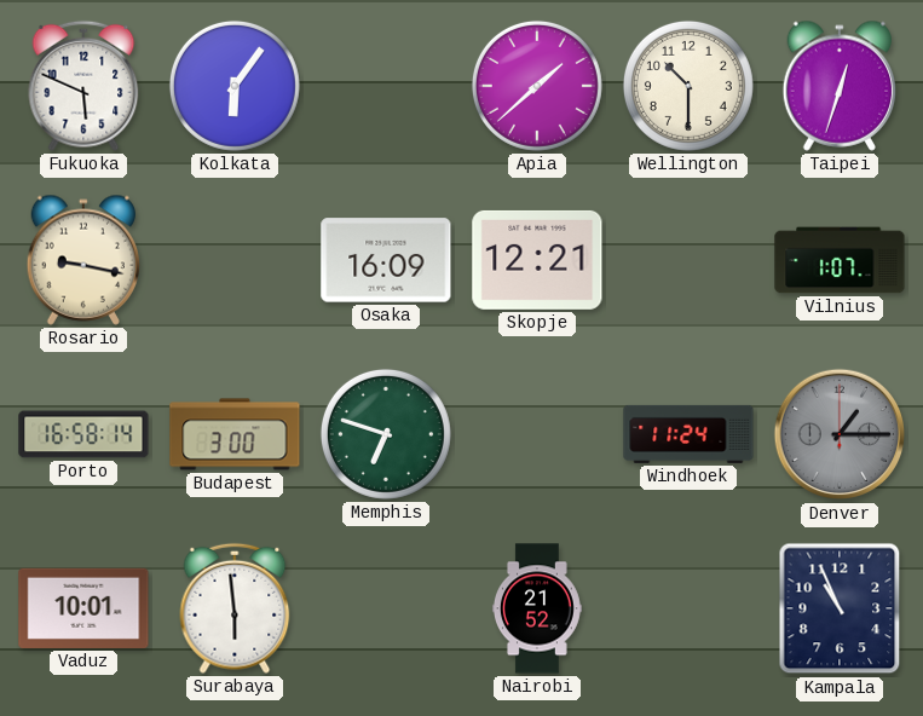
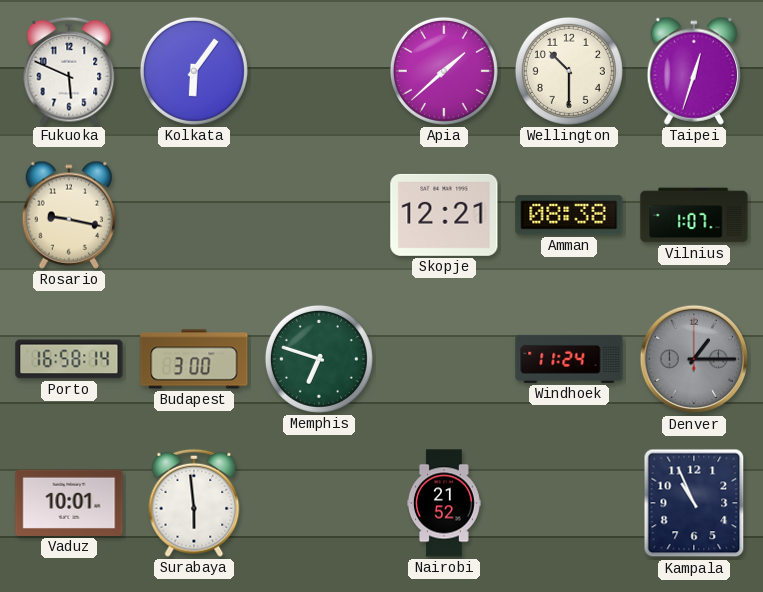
Osaka: 16:09 -> none (386, 260)
Amman: none -> 08:38 (569, 215)
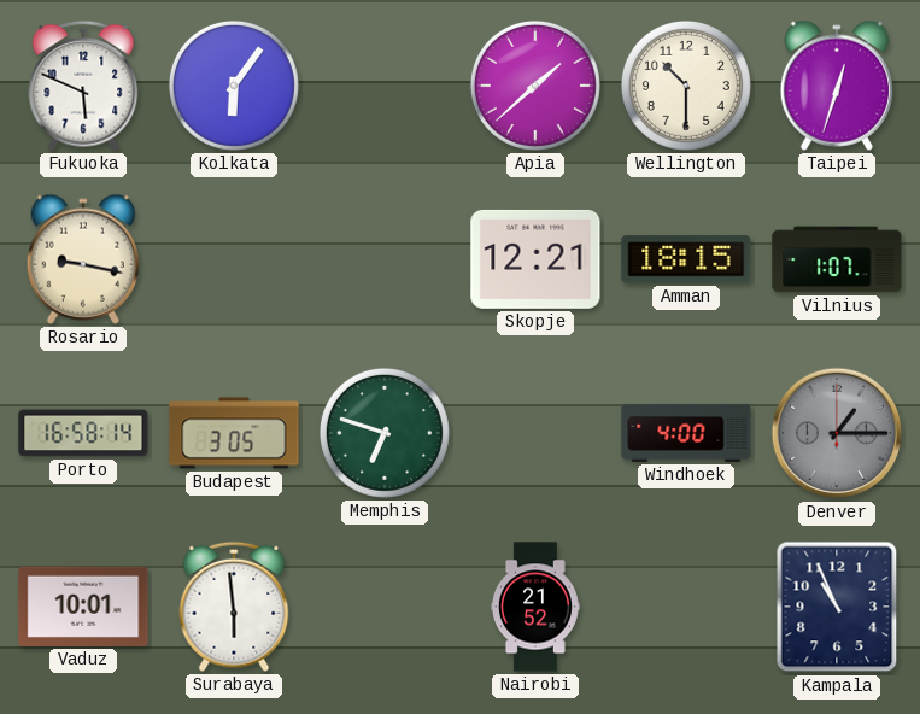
Amman: 08:38 -> 18:15 (686, 259)
Budapest: 3:00 -> 3:05 (234, 433)
Windhoek: 11:24 -> 4:00 (686, 433)
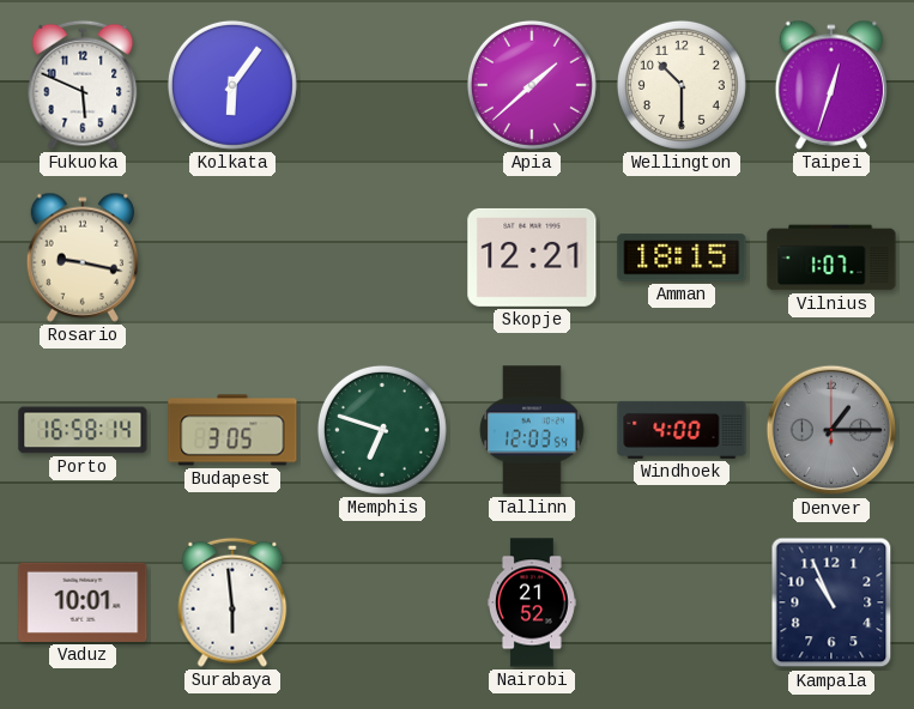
Tallinn: none -> 12:03 (532, 430)
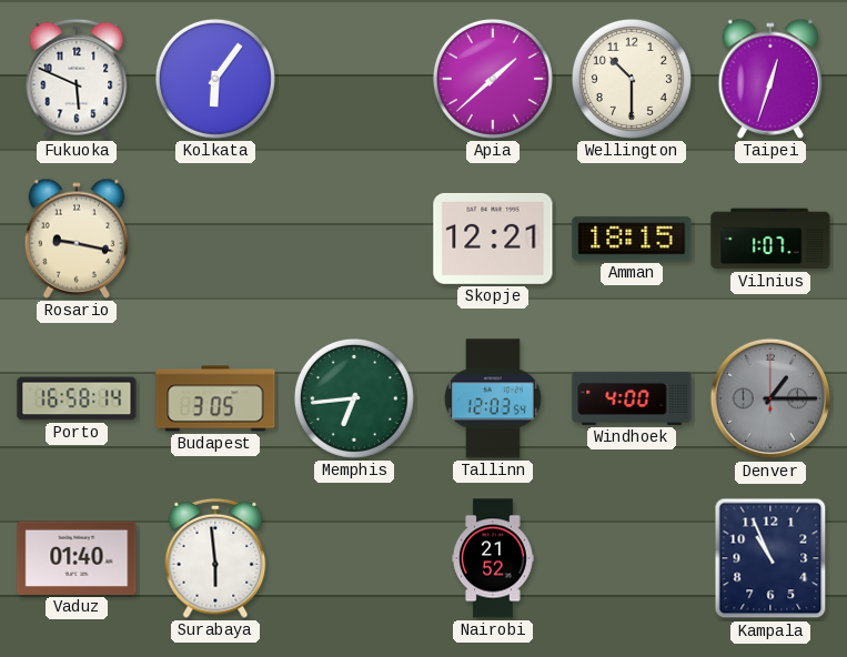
Memphis: 6:48 -> 6:44 (354, 398)
Vaduz: 10:01 -> 01:40 (77, 558)
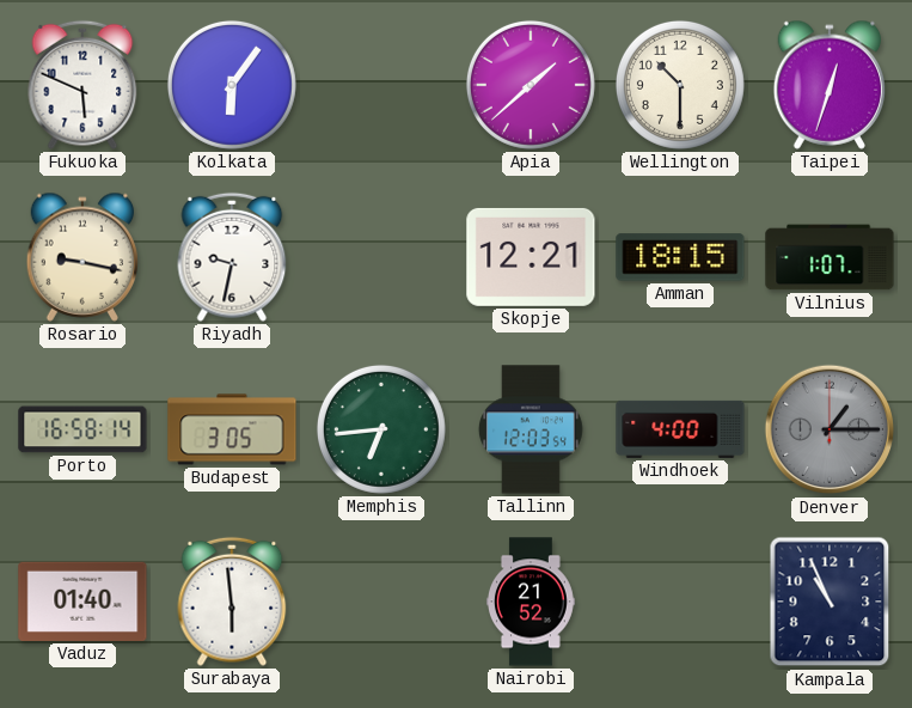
Riyadh: none -> 9:32 (232, 257)
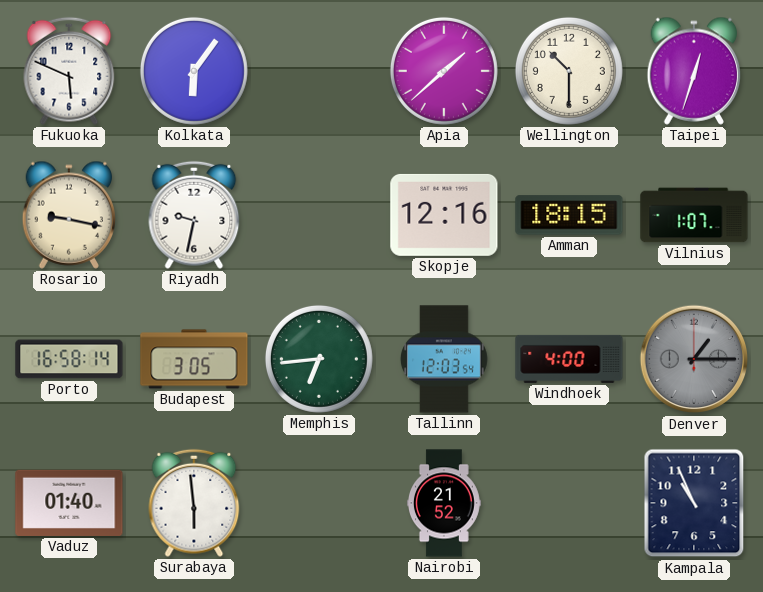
Skopje: 12:21 -> 12:16 (444, 215)
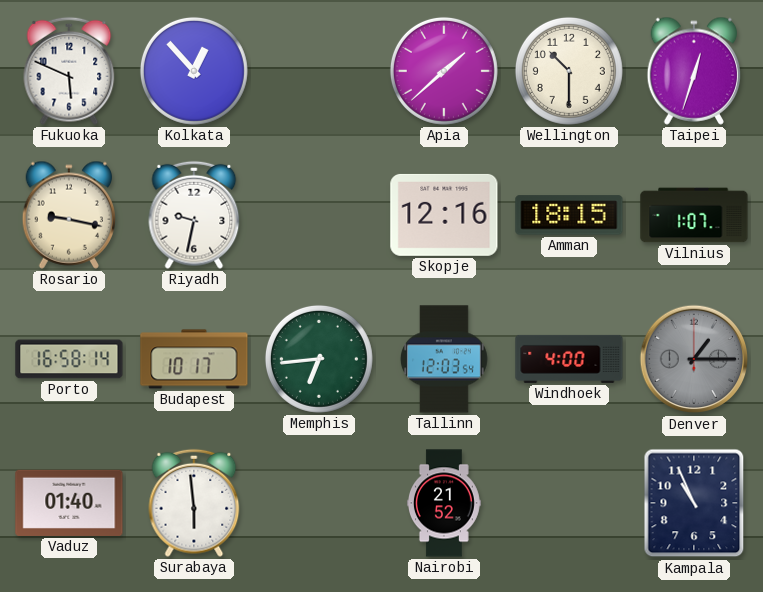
Kolkata: 6:06 -> 12:53 (194, 71)
Budapest: 3:05 -> 10:17 (194, 359)
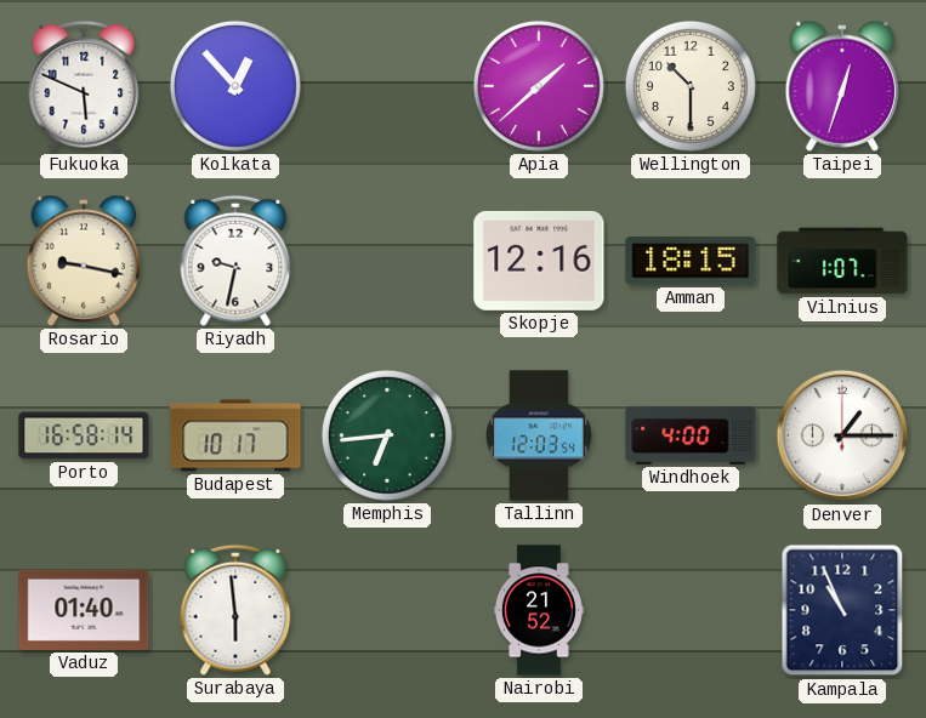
Denver dial: grey -> white (842, 435)
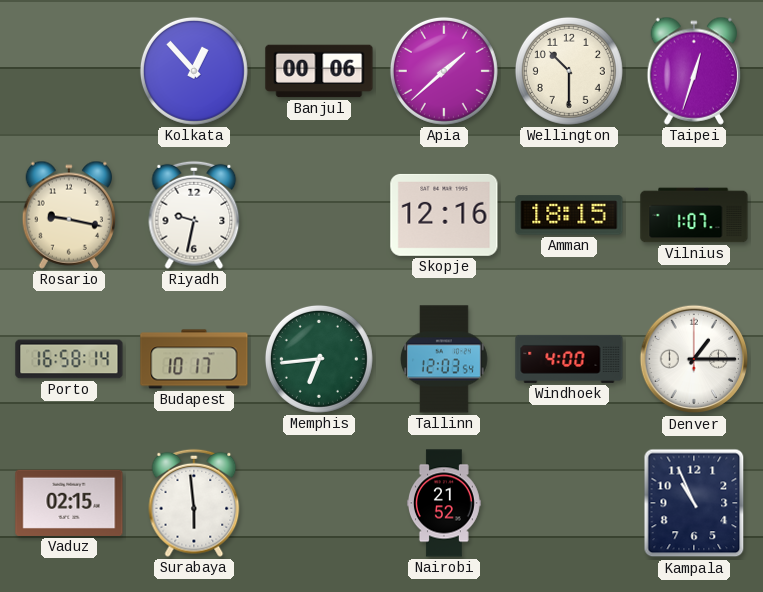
Fukuoka: 5:49 -> none (84, 86)
Banjul: none -> 00:06 (319, 71)
Vaduz: 01:40 -> 02:15 (69, 503)
